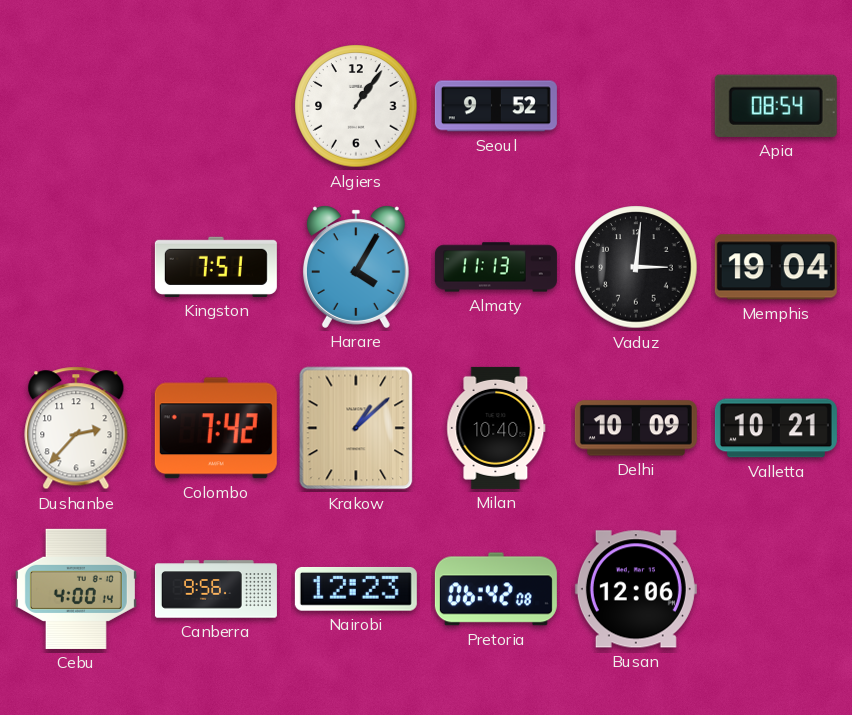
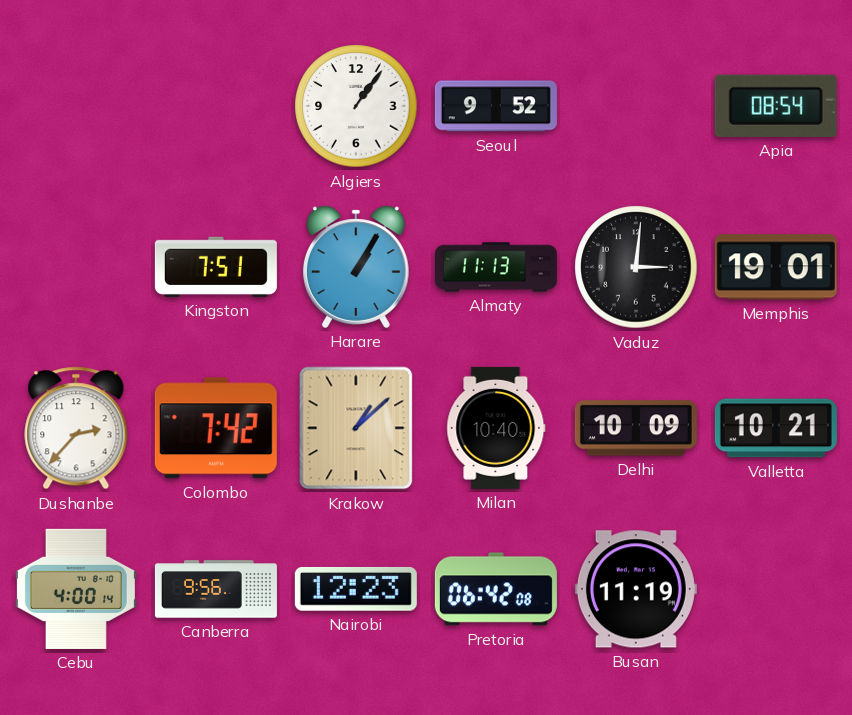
Harare: 4:05 -> 1:05 (356, 267)
Memphis: 19:04 -> 19:01 (776, 267)
Busan: 12:06 -> 11:19 (636, 589)
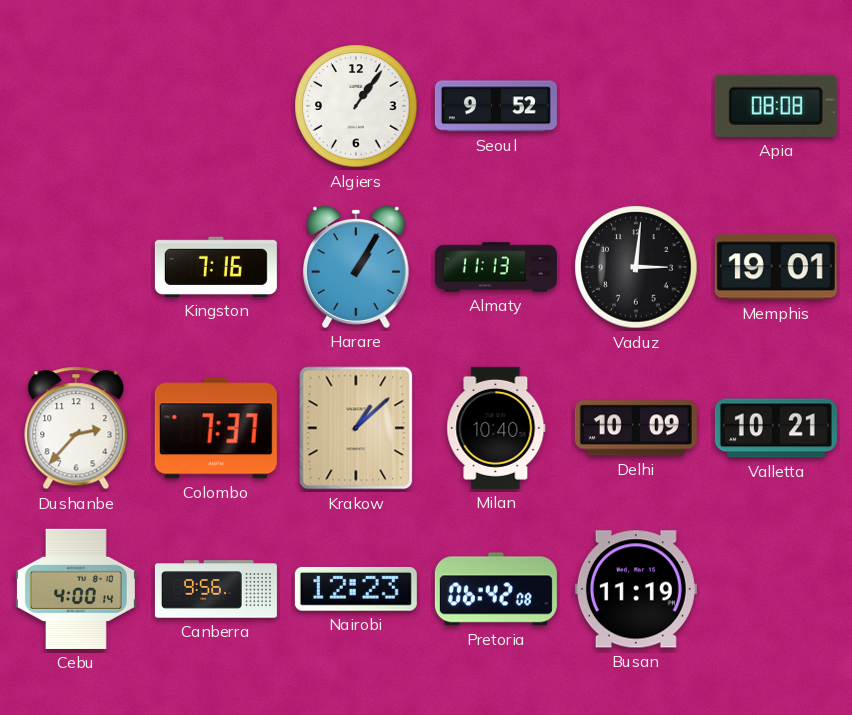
Apia: 08:54 -> 08:08 (776, 106)
Kingston: 7:51 -> 7:16 (216, 267)
Colombo: 7:42 -> 7:37 (216, 428)
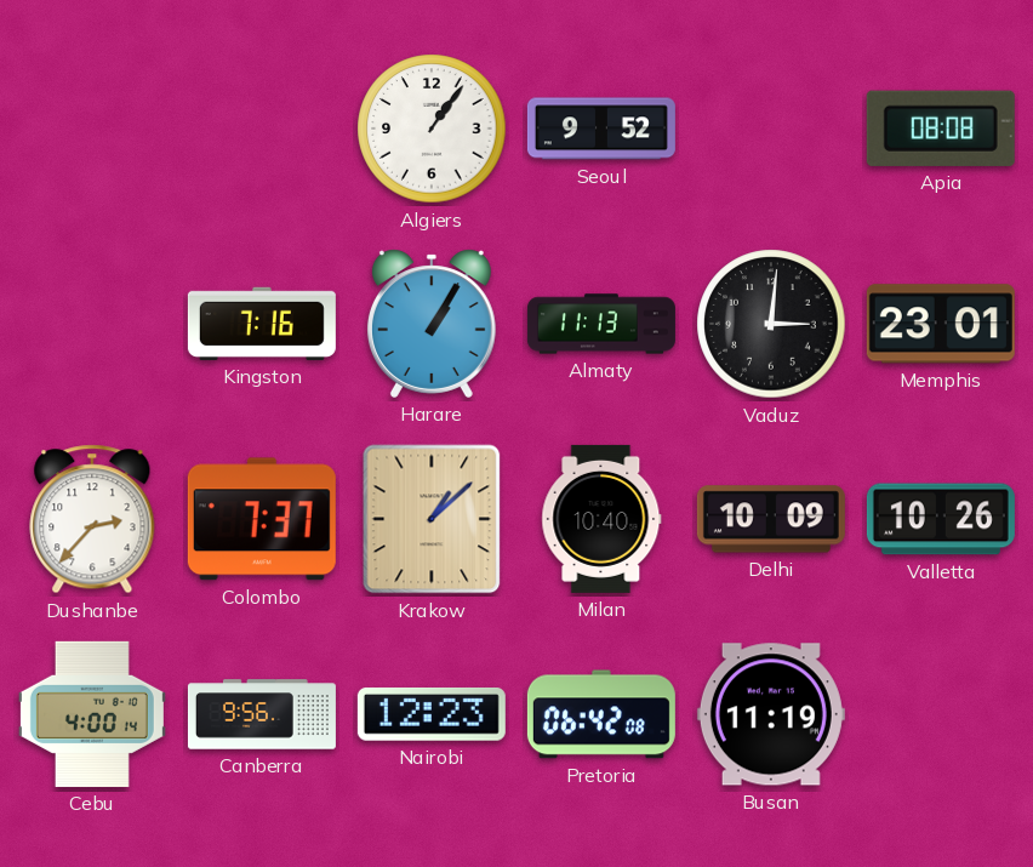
Memphis: 19:01 -> 23:01 (941, 324)
Valletta: 10:21 -> 10:26 (941, 519)
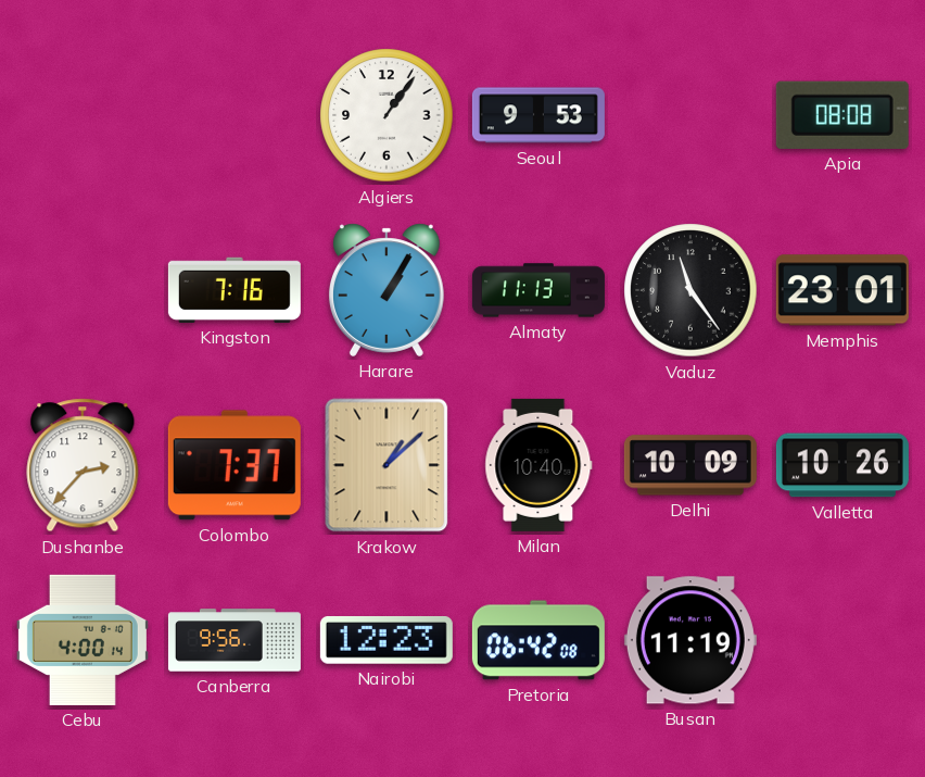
Seoul: 9:52 -> 9:53 (538, 115)
Vaduz: 3:01 -> 11:24 (690, 290)
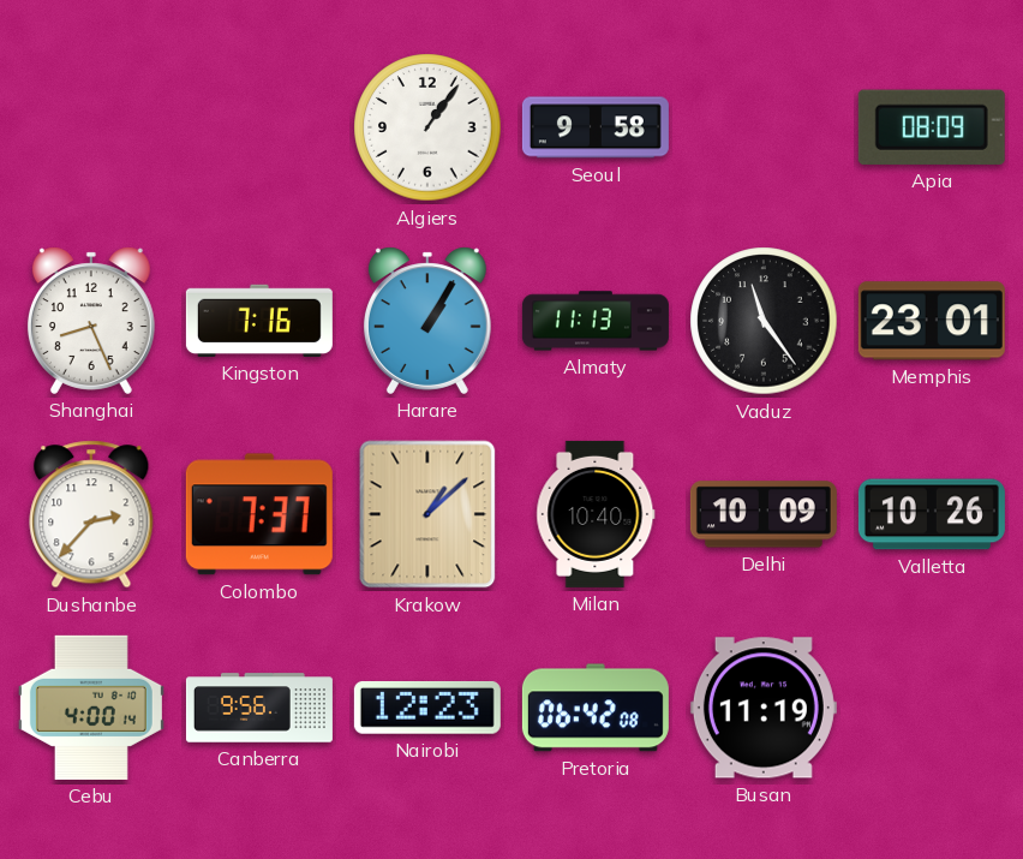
Seoul: 9:53 -> 9:58 (596, 127)
Apia: 08:08 -> 08:09 (932, 127)
Shanghai: none -> 8:26 (91, 321)
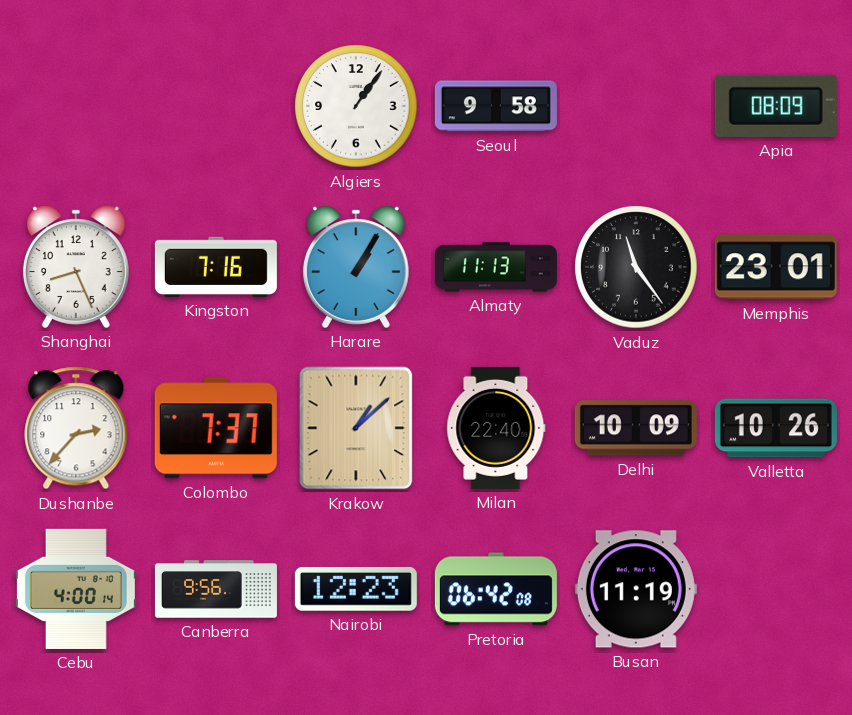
Milan: 10:40 -> 22:40 (496, 428)
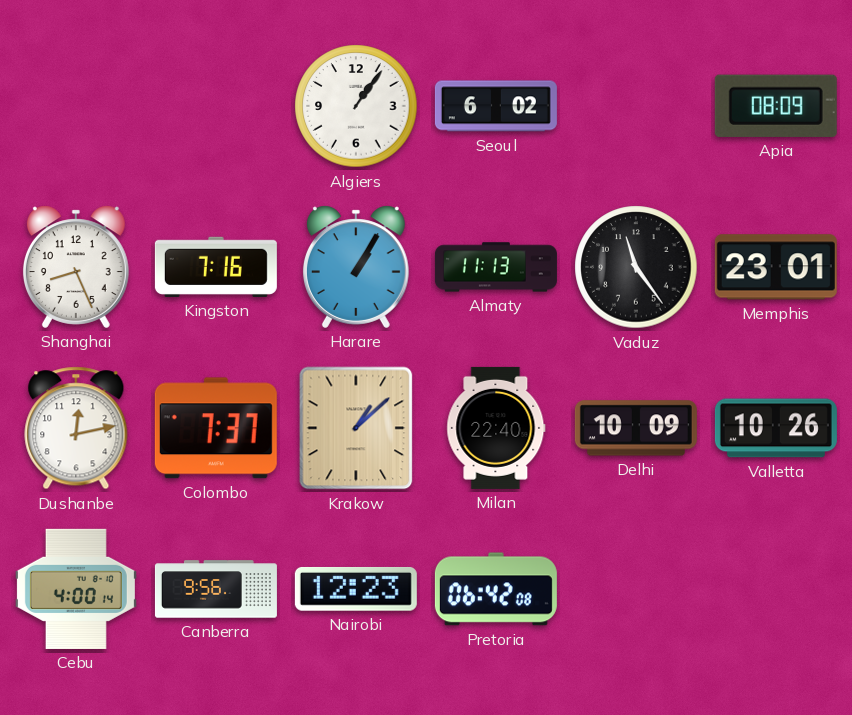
Seoul: 9:58 -> 6:02 (496, 106)
Dushanbe: 2:37 -> 12:13 (76, 428)
Busan: 11:19 -> none (636, 589)
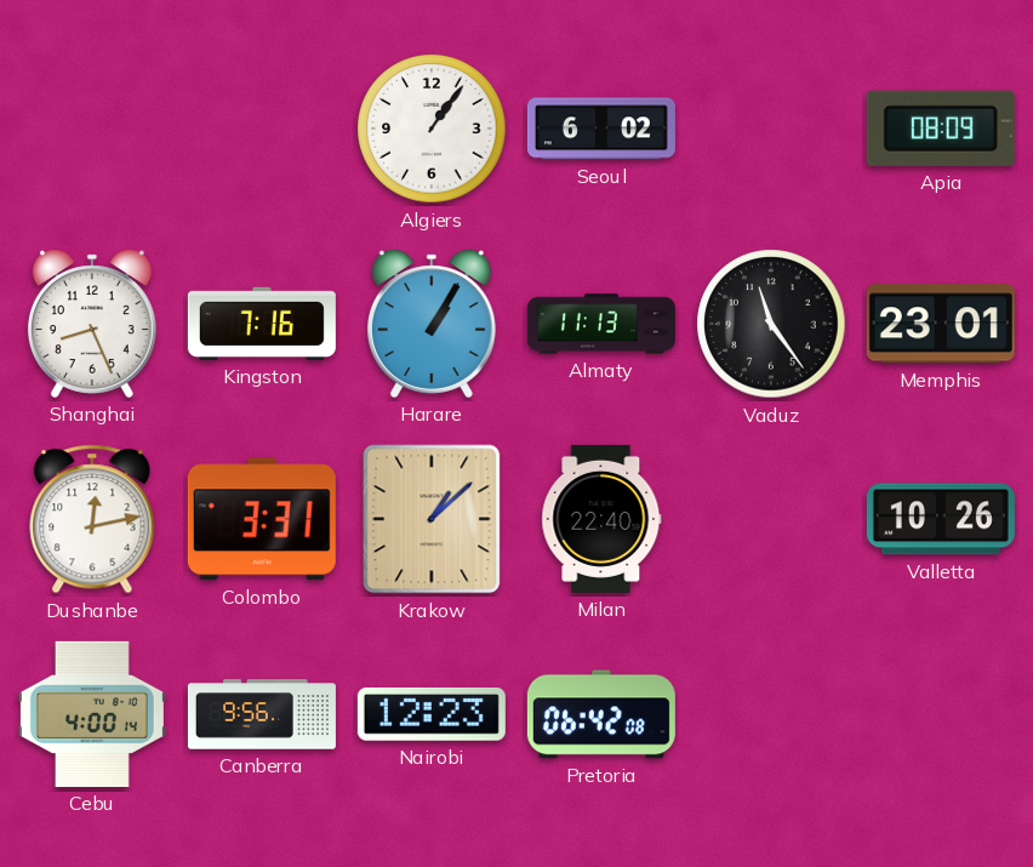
Colombo: 7:37 -> 3:31 (262, 519)
Delhi: 10:09 -> none (636, 428)
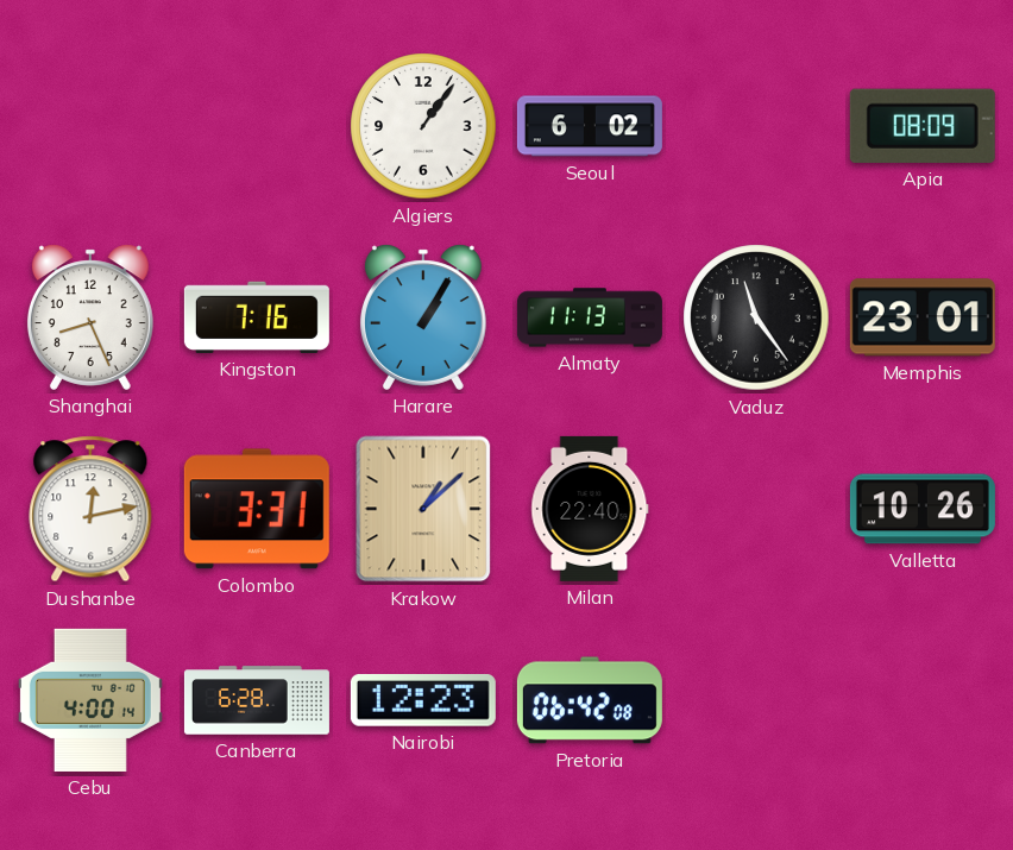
Canberra: 9:56 -> 6:28 (257, 700)
